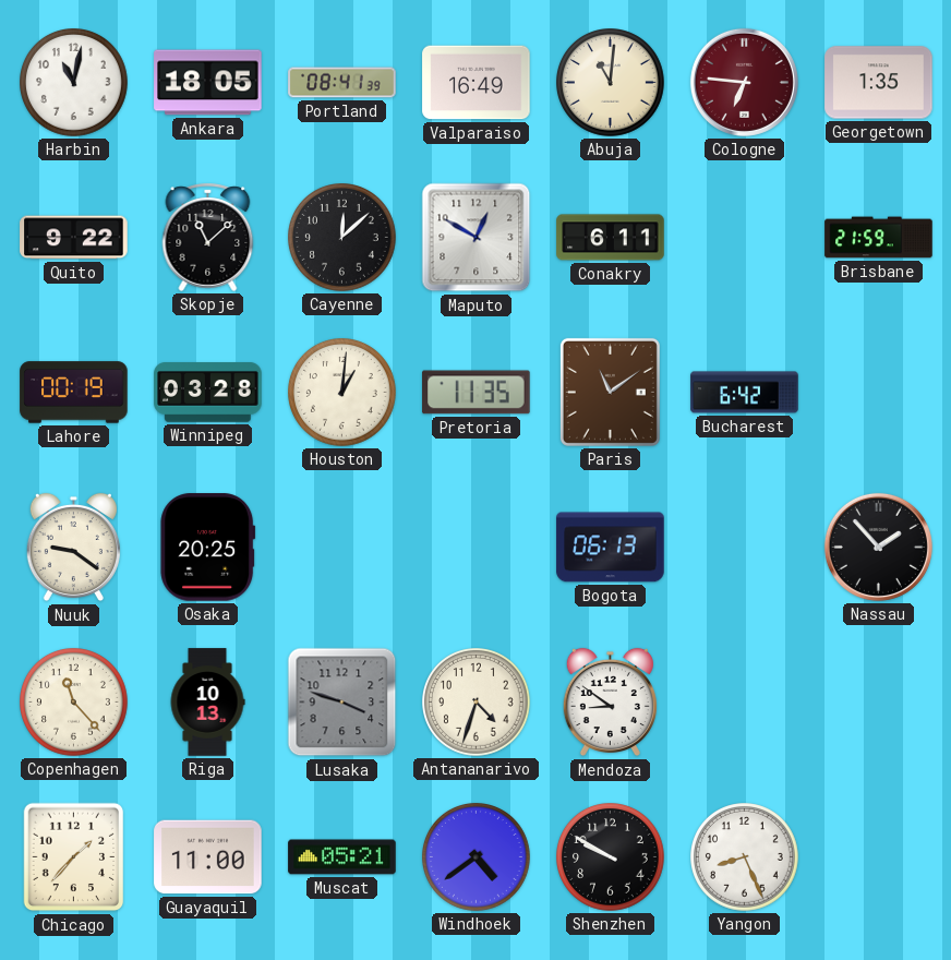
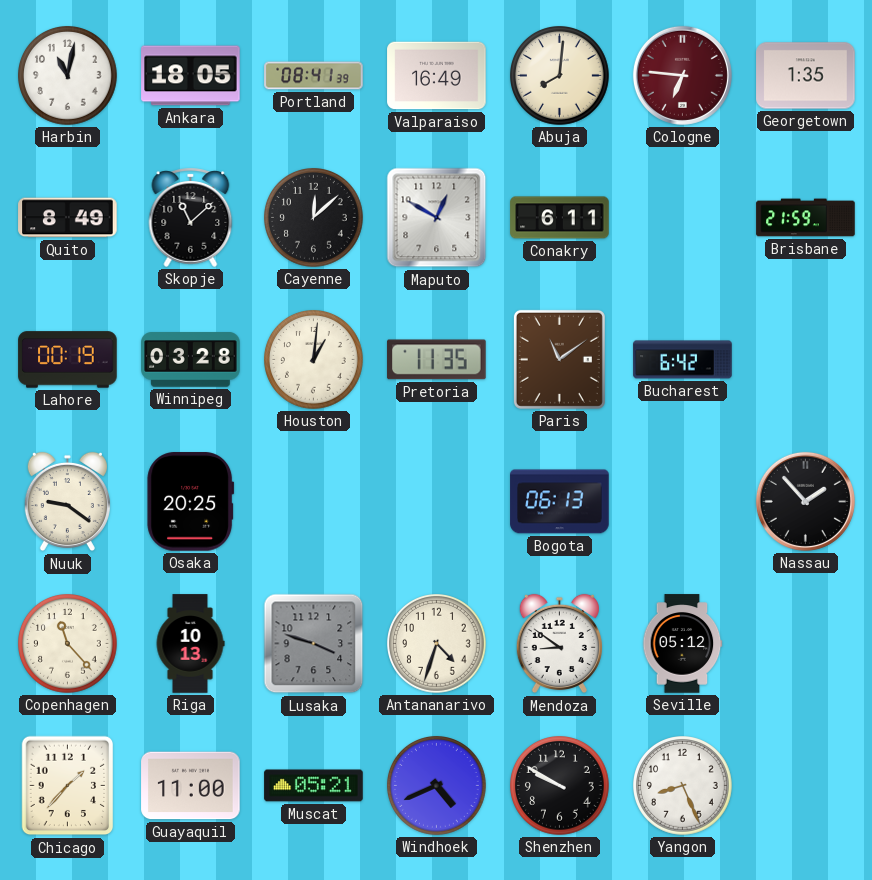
Abuja: 11:01 -> 8:01 (560, 76)
Quito: 9:22 -> 8:49 (68, 218)
Seville: none -> 05:12 (683, 644)
Windhoek: 4:39 -> 4:41 (437, 786)
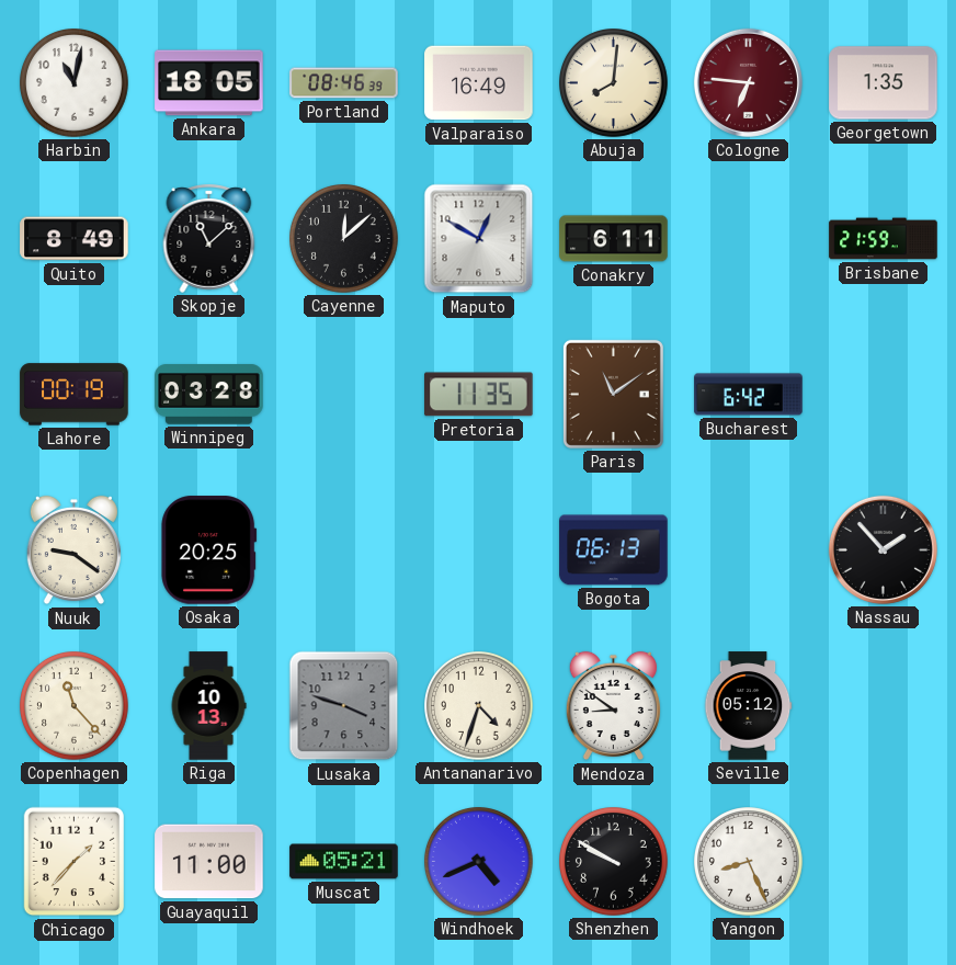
Portland: 08:41 -> 08:46 (344, 83)
Houston: 1:01 -> none (314, 360)
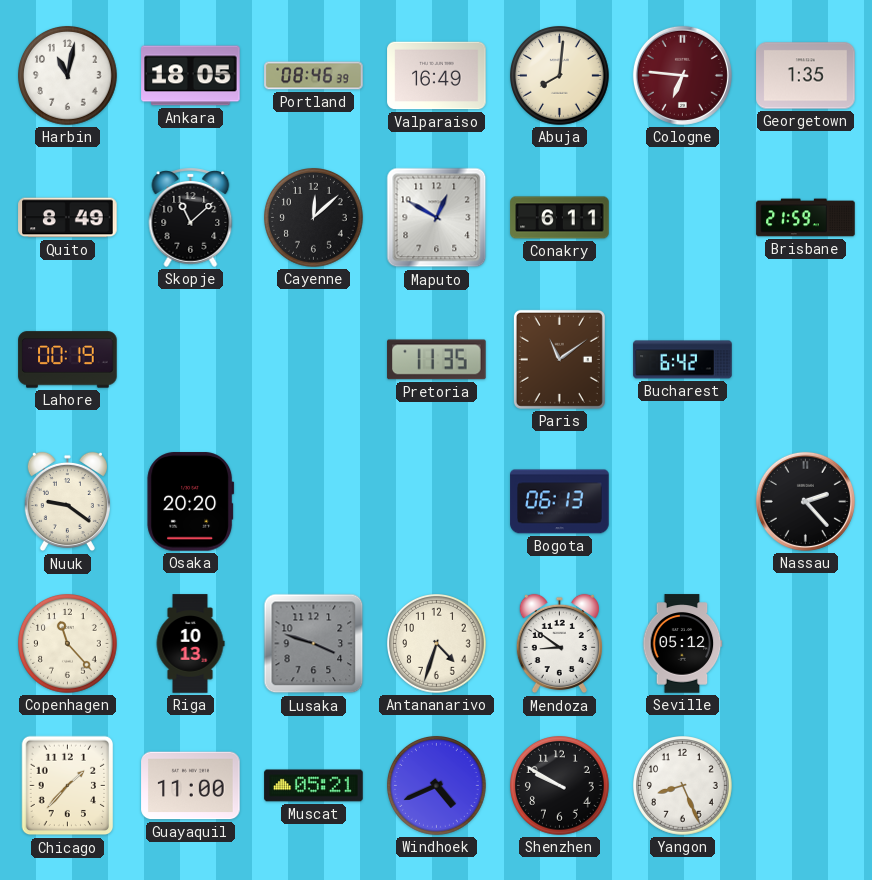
Winnipeg: 03:28 -> none (209, 395)
Osaka: 20:25 -> 20:20 (191, 502)
Nassau: 1:53 -> 2:23 (805, 501)
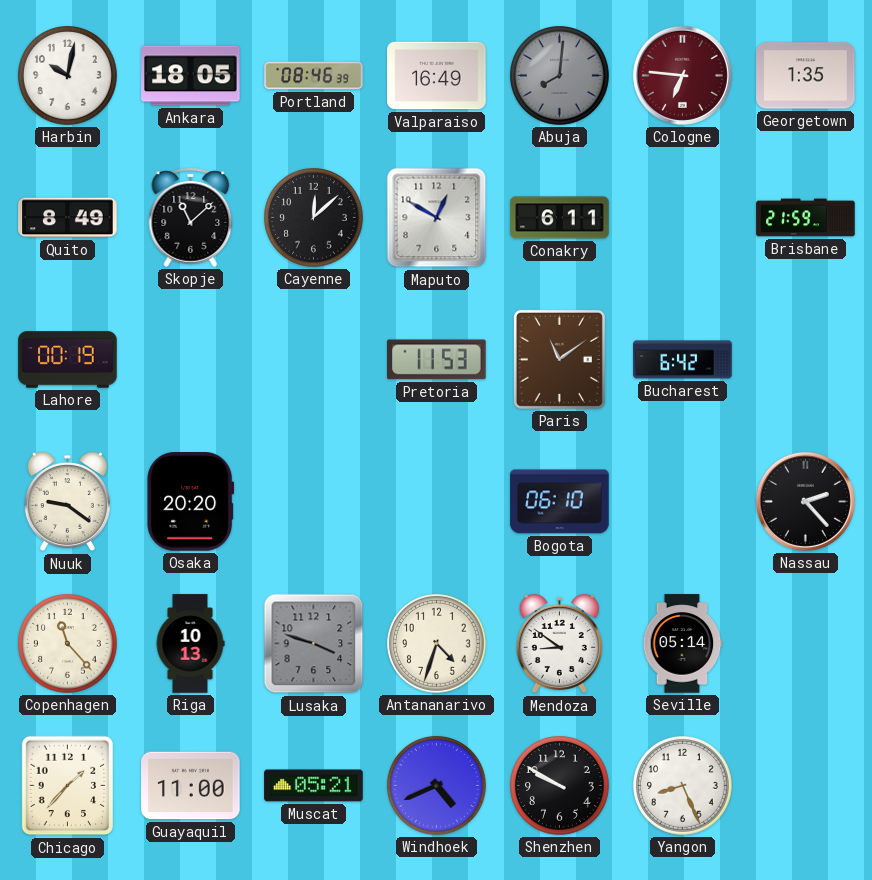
Harbin: 11:02 -> 10:02 (68, 76)
Abuja dial: cream -> grey (560, 76)
Pretoria: 11:35 -> 11:53 (437, 360)
Bogota: 06:13 -> 06:10 (560, 502)
Seville: 05:12 -> 05:14 (683, 644)
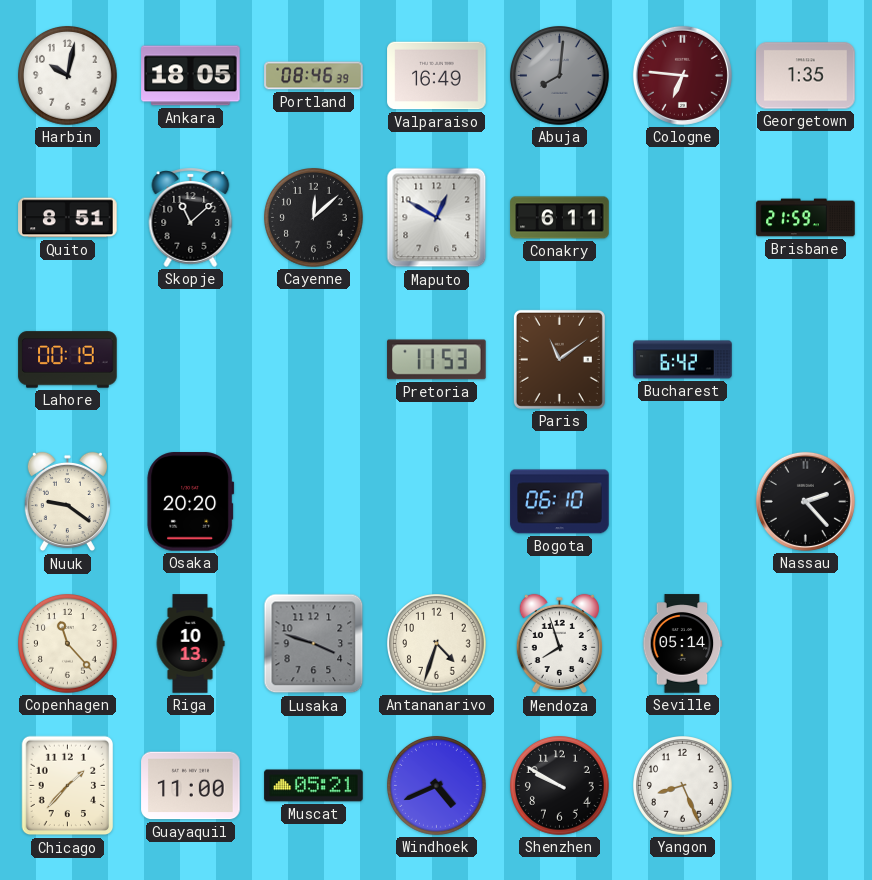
Quito: 8:49 -> 8:51 (68, 218)
Mendoza: 8:51 -> 7:57 (559, 644)
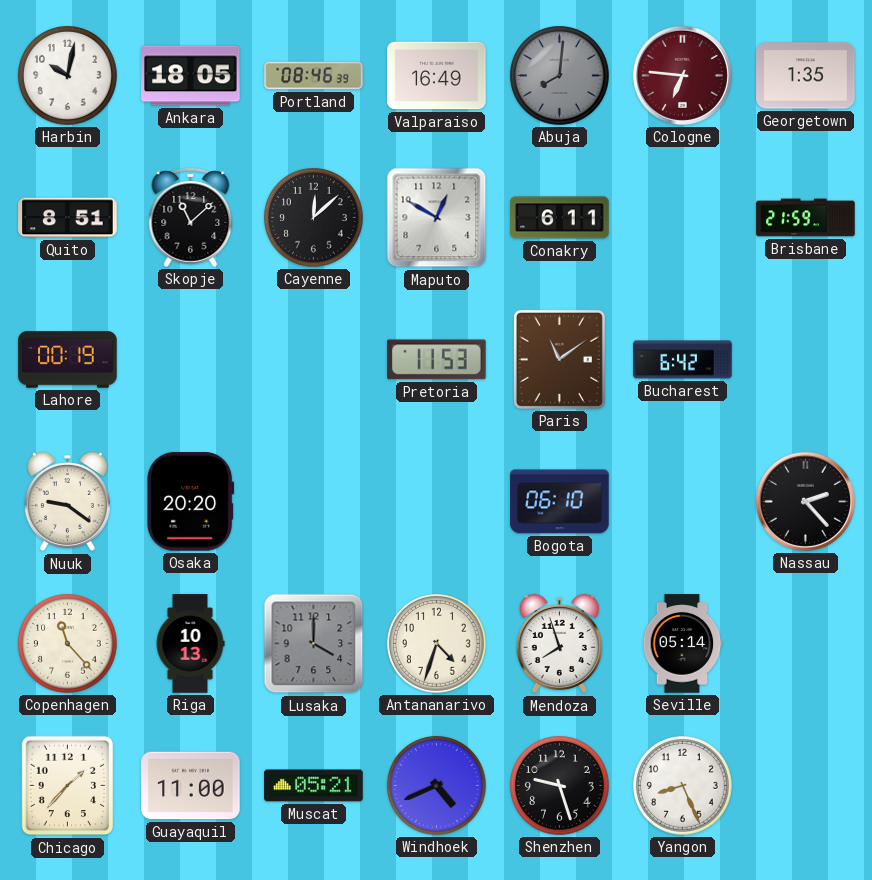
Lusaka: 3:48 -> 4:00 (314, 644)
Shenzhen: 9:50 -> 9:27 (560, 786)
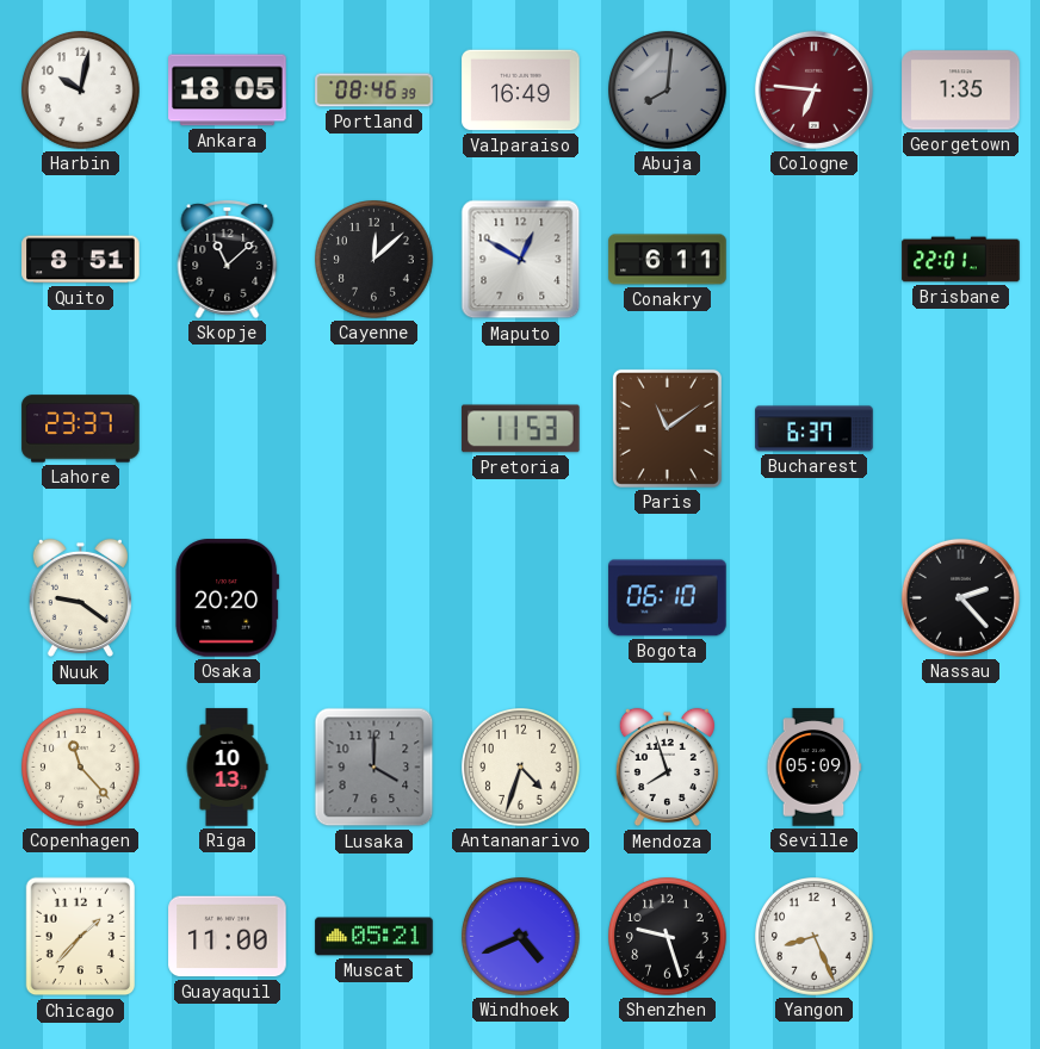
Brisbane: 21:59 -> 22:01 (961, 260)
Lahore: 00:19 -> 23:37 (81, 429)
Bucharest: 6:42 -> 6:37 (815, 429)
Seville: 05:14 -> 05:09 (815, 768)
